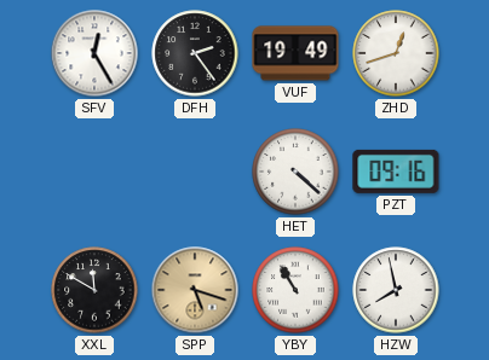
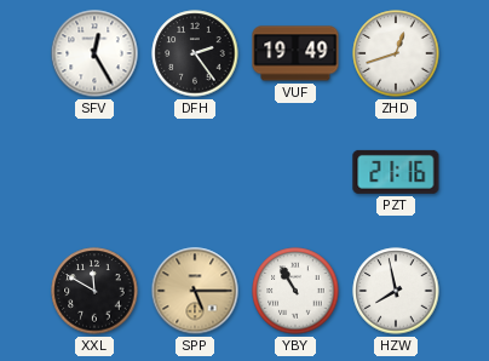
HET: 4:22 -> none (295, 172)
PZT: 09:16 -> 21:16 (396, 172)
SPP: 5:18 -> 5:15 (195, 291)
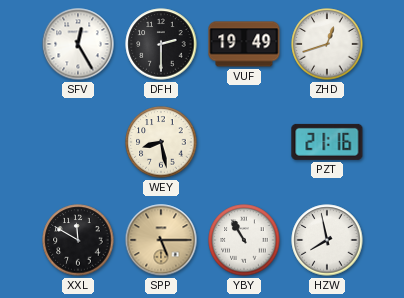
DFH: 2:24 -> 2:30 (161, 44)
WEY: none -> 8:28 (161, 142)
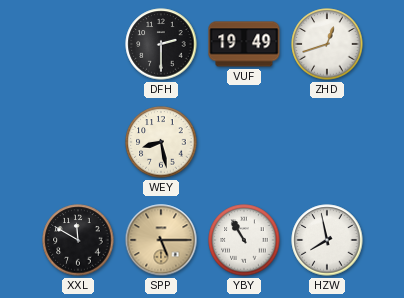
SFV: 12:25 -> none (78, 44)
PZT: 21:16 -> none (327, 142)
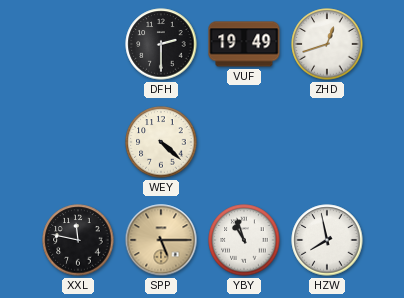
WEY: 8:28 -> 4:22 (161, 142)
XXL: 11:50 -> 11:47 (78, 240)
YBY: 10:55 -> 10:57 (244, 240)
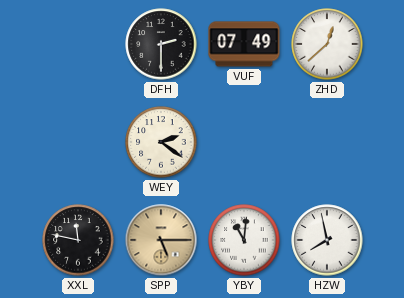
VUF: 19:49 -> 07:49 (244, 44)
ZHD: 12:42 -> 12:38 (327, 44)
WEY: 4:22 -> 2:21 (161, 142)
YBY: 10:57 -> 11:01 (244, 240)
